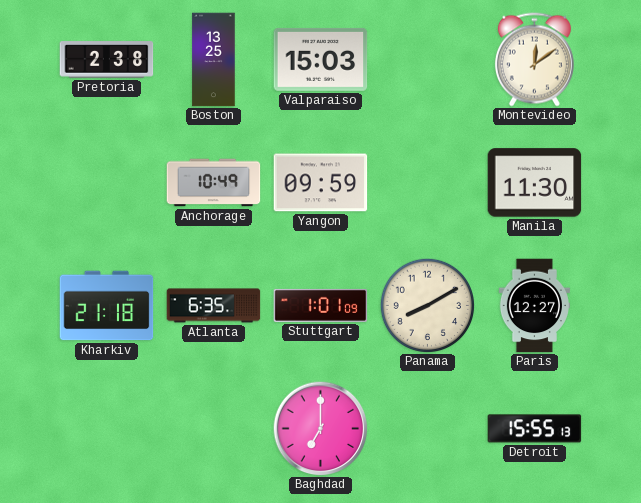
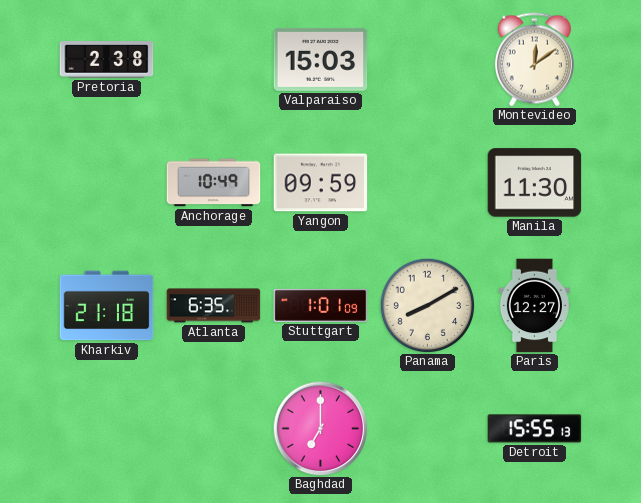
Boston: 13:25 -> none (214, 60)
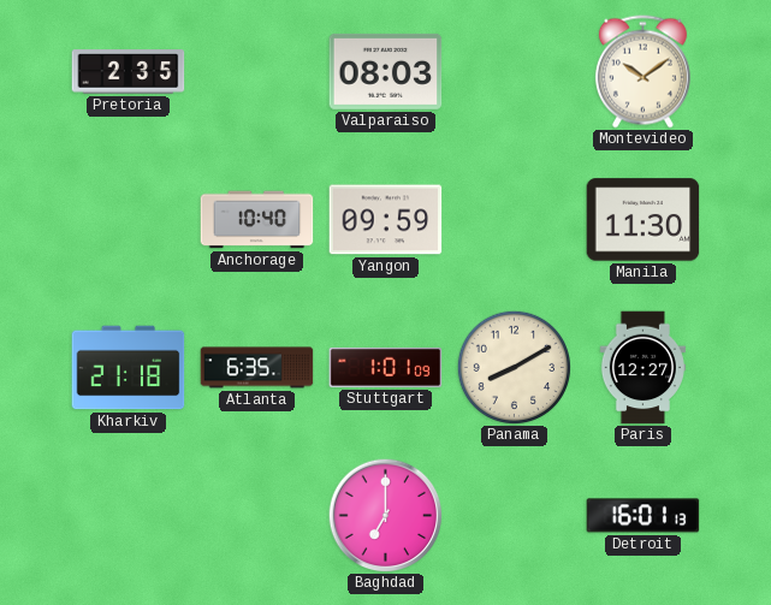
Pretoria: 2:38 -> 2:35 (129, 72)
Valparaiso: 15:03 -> 08:03 (386, 71)
Montevideo: 12:09 -> 10:09 (642, 72)
Anchorage: 10:49 -> 10:40 (257, 220)
Detroit: 15:55 -> 16:01 (644, 516)
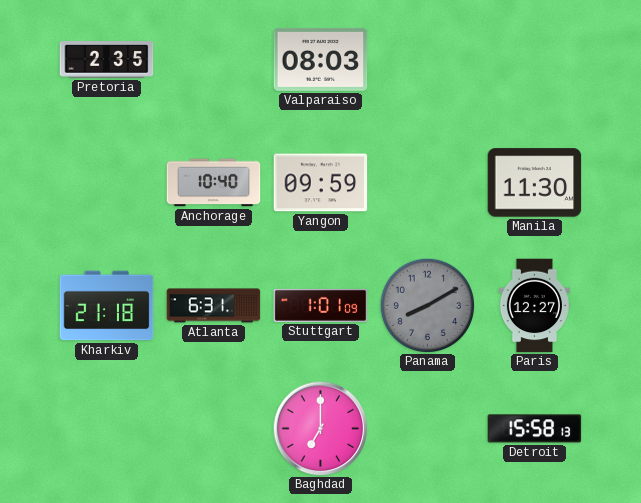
Montevideo: 10:09 -> none (642, 72)
Atlanta: 6:35 -> 6:31 (214, 306)
Panama dial: cream -> grey (427, 305)
Detroit: 16:01 -> 15:58 (535, 429)
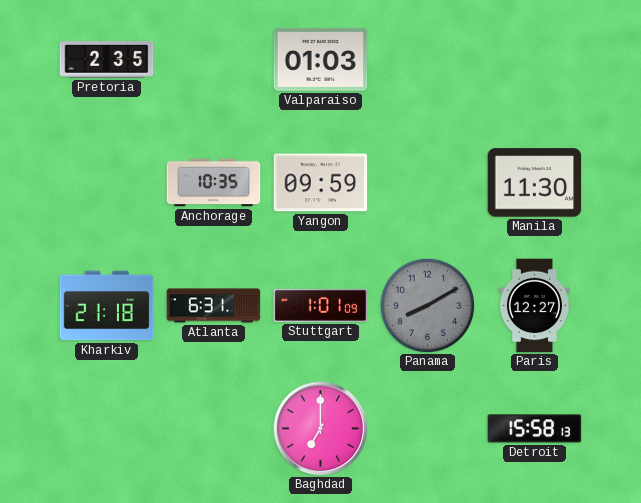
Valparaiso: 08:03 -> 01:03 (321, 59)
Anchorage: 10:40 -> 10:35 (214, 183)
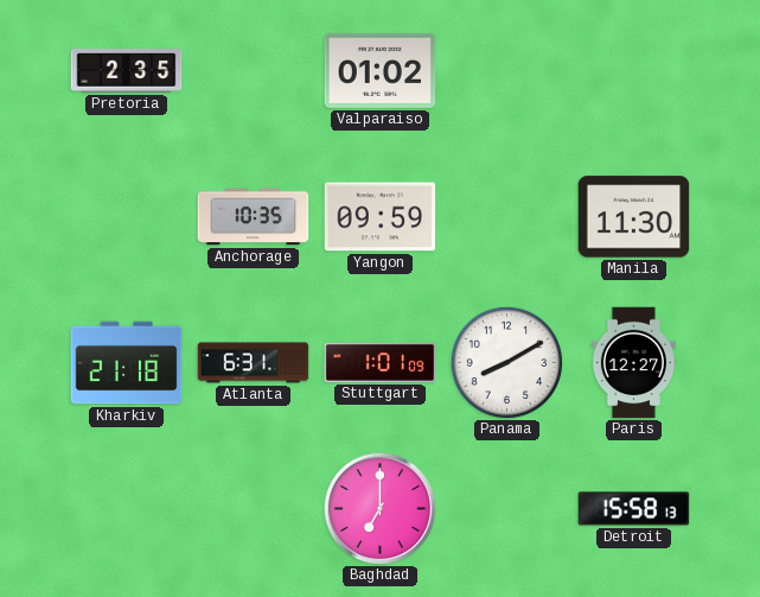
Valparaiso: 01:03 -> 01:02 (381, 70)
Panama dial: grey -> white (506, 362)
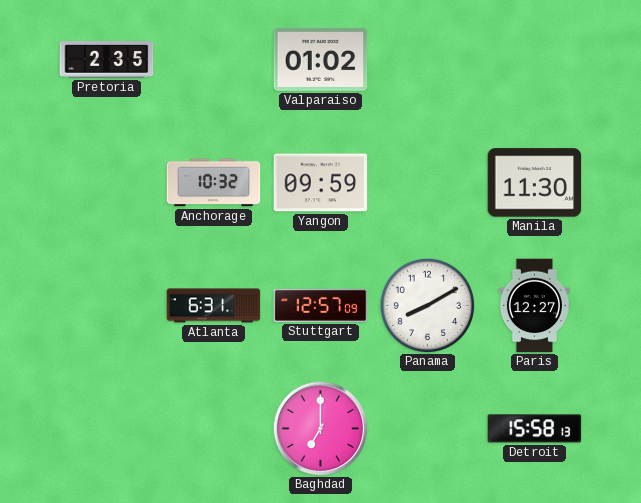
Anchorage: 10:35 -> 10:32 (214, 183)
Kharkiv: 21:18 -> none (127, 363)
Stuttgart: 1:01 -> 12:57 (321, 305)
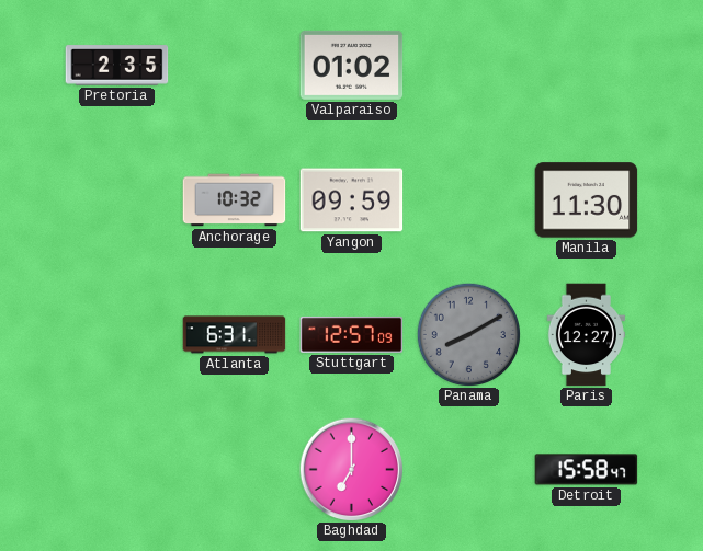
Panama dial: white -> grey (468, 334)
Detroit: 15:58:13 -> 15:58:47 (587, 470)
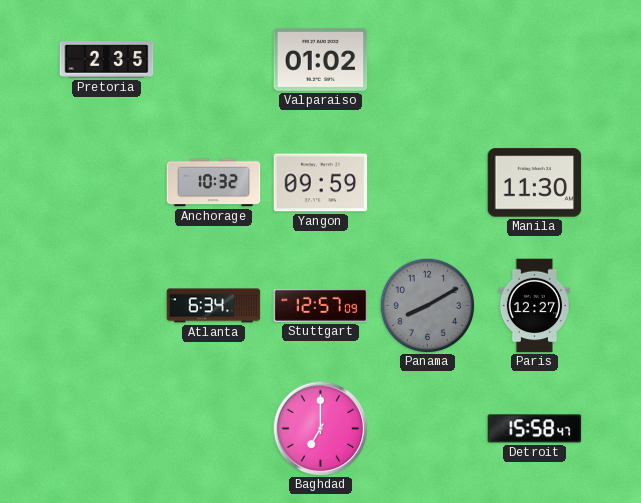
Atlanta: 6:31 -> 6:34 (214, 306)
